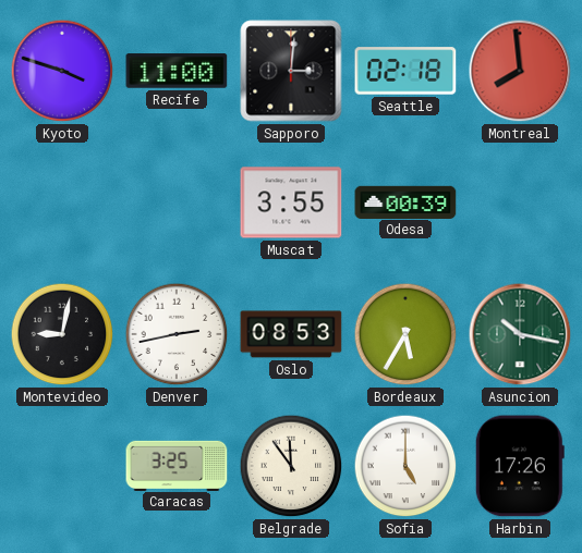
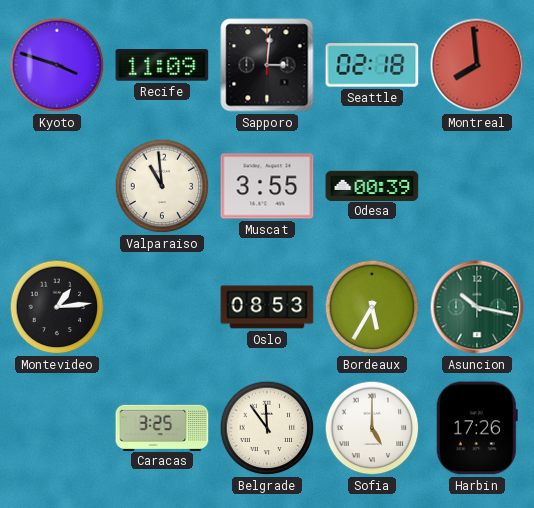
Recife: 11:00 -> 11:09 (162, 65)
Valparaiso: none -> 10:59 (162, 186)
Montevideo: 9:02 -> 1:14 (57, 307)
Denver: 2:43 -> none (177, 334)
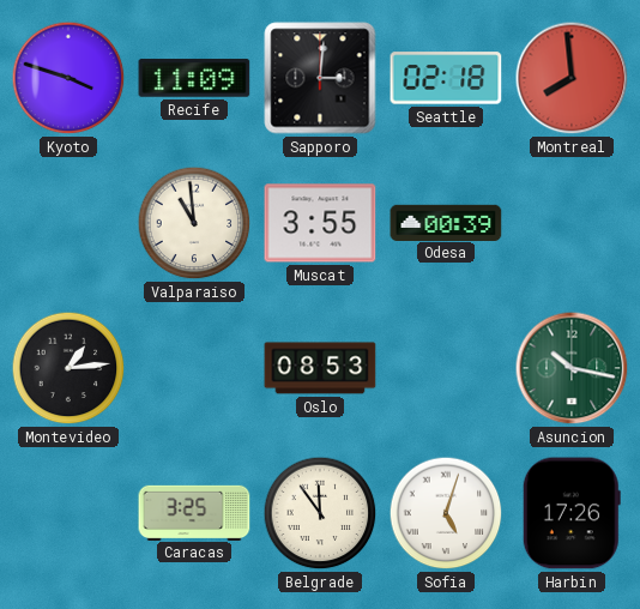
Bordeaux: 5:35 -> none (372, 307)
Sofia: 5:00 -> 5:03 (446, 513)
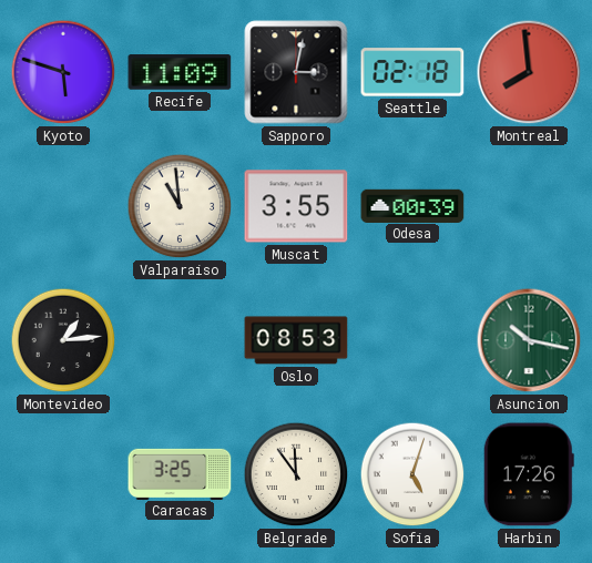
Kyoto: 3:48 -> 5:48 (63, 72)
Sapporo: 3:01 -> 3:02 (296, 72)
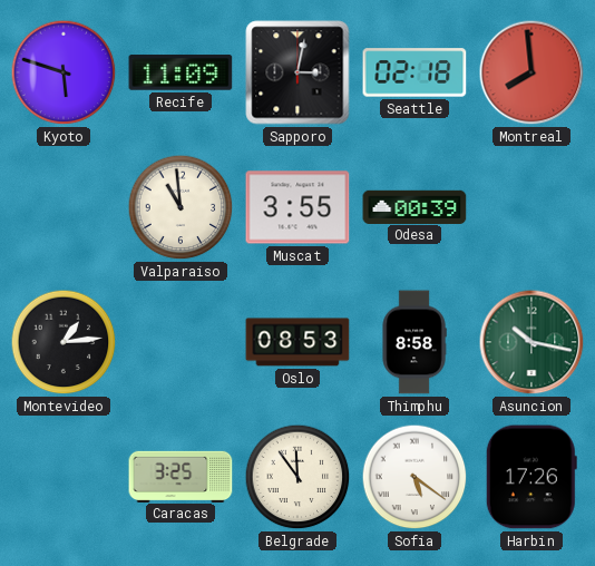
Thimphu: none -> 8:58 (414, 342)
Sofia: 5:03 -> 5:21 (414, 477)
